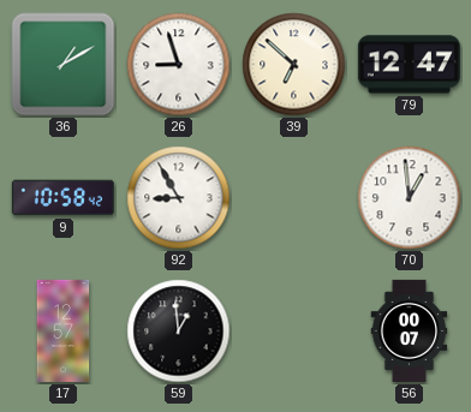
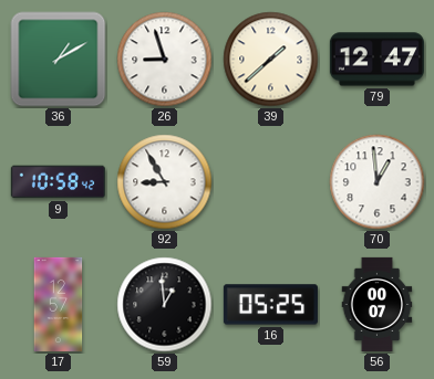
39: 6:52 -> 1:38 (271, 60)
16: none -> 05:25 (270, 305)
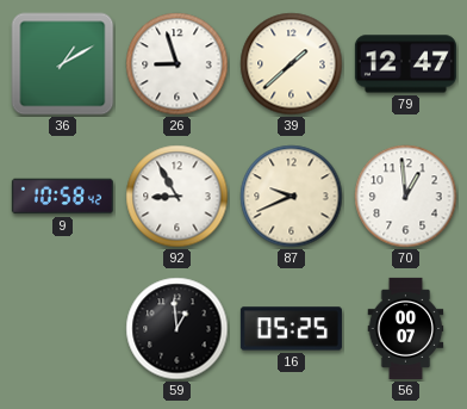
87: none -> 9:41 (292, 197)
17: 12:57 -> none (59, 304)
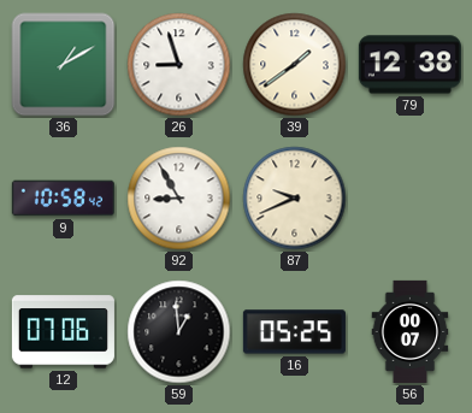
39: 1:38 -> 1:39 (295, 65)
79: 12:47 -> 12:38 (409, 65)
70: 12:59 -> none (406, 197)
12: none -> 07:06 (63, 332)
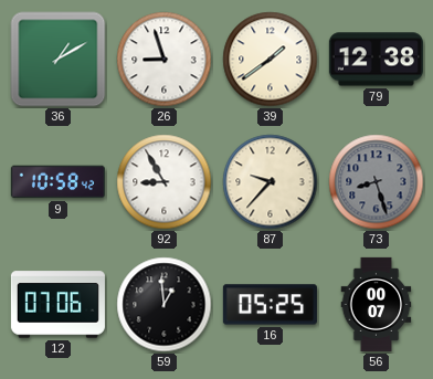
87: 9:41 -> 9:37 (271, 182)
73: none -> 8:27 (377, 182)
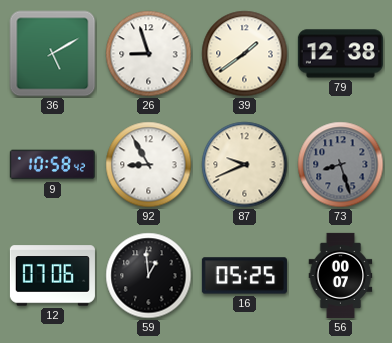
36: 1:10 -> 5:10 (53, 54)
87: 9:37 -> 9:41 (245, 165)
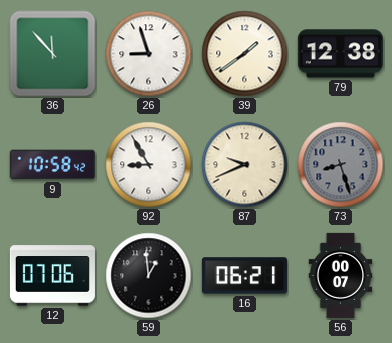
36: 5:10 -> 11:53 (53, 54)
16: 05:25 -> 06:21 (244, 276)
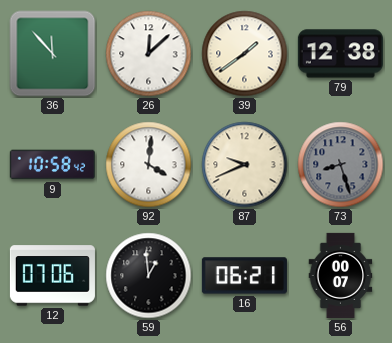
26: 8:57 -> 12:08 (149, 54)
92: 8:55 -> 4:01 (149, 165)
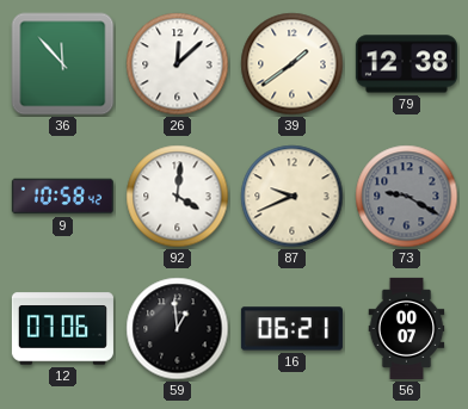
73: 8:27 -> 9:20 (407, 197)
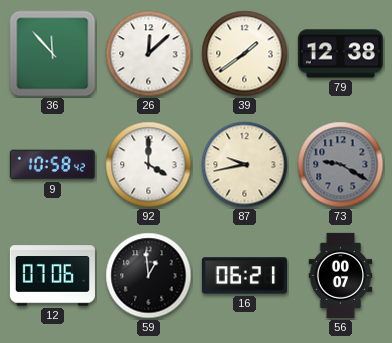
92: 4:01 -> 4:00 (149, 165)
87: 9:41 -> 9:43 (245, 165)
